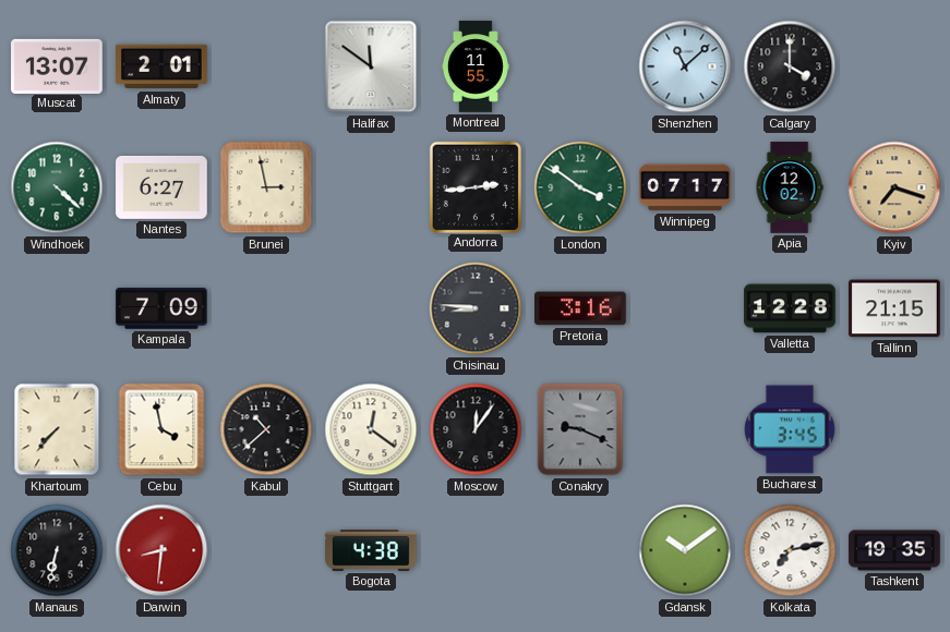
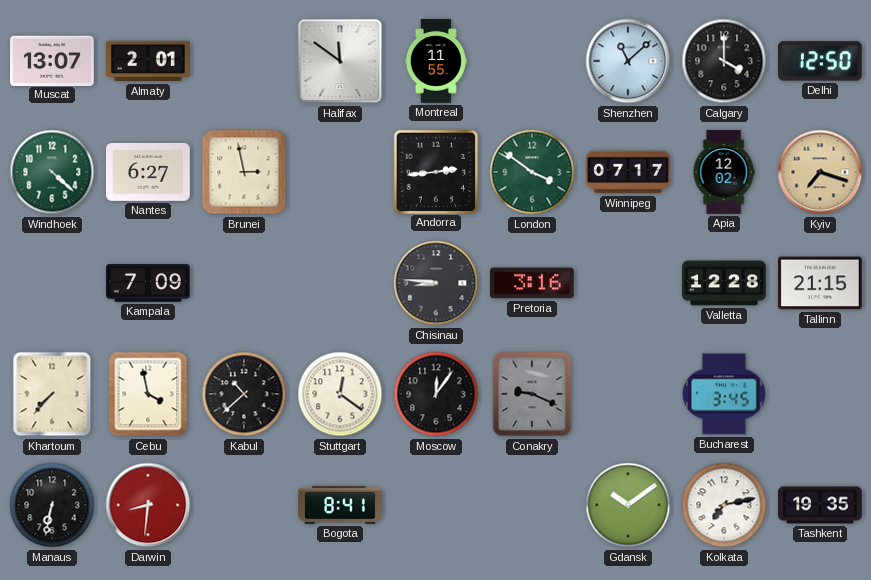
Delhi: none -> 12:50 (821, 61)
Bogota: 4:38 -> 8:41 (340, 506)
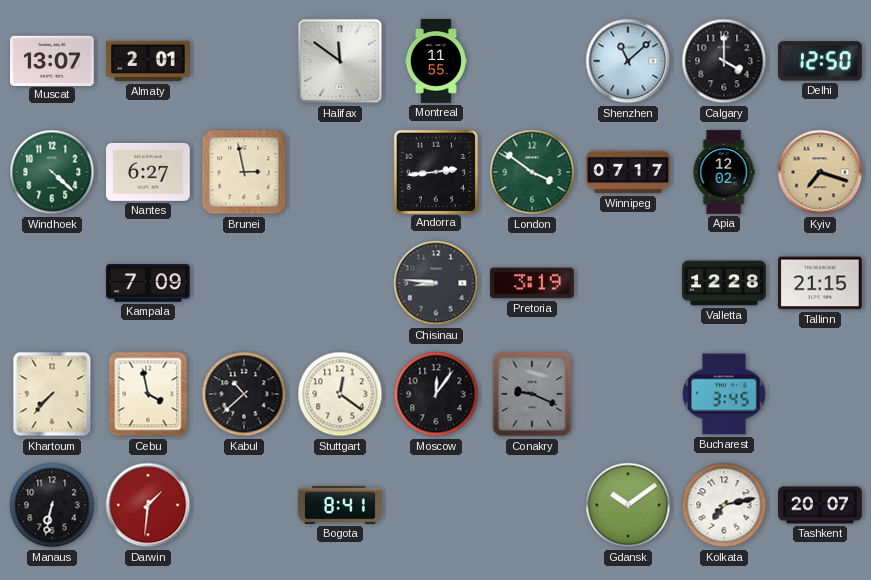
Pretoria: 3:16 -> 3:19 (533, 283)
Darwin: 8:31 -> 1:31 (148, 505)
Tashkent: 19:35 -> 20:07 (820, 505)
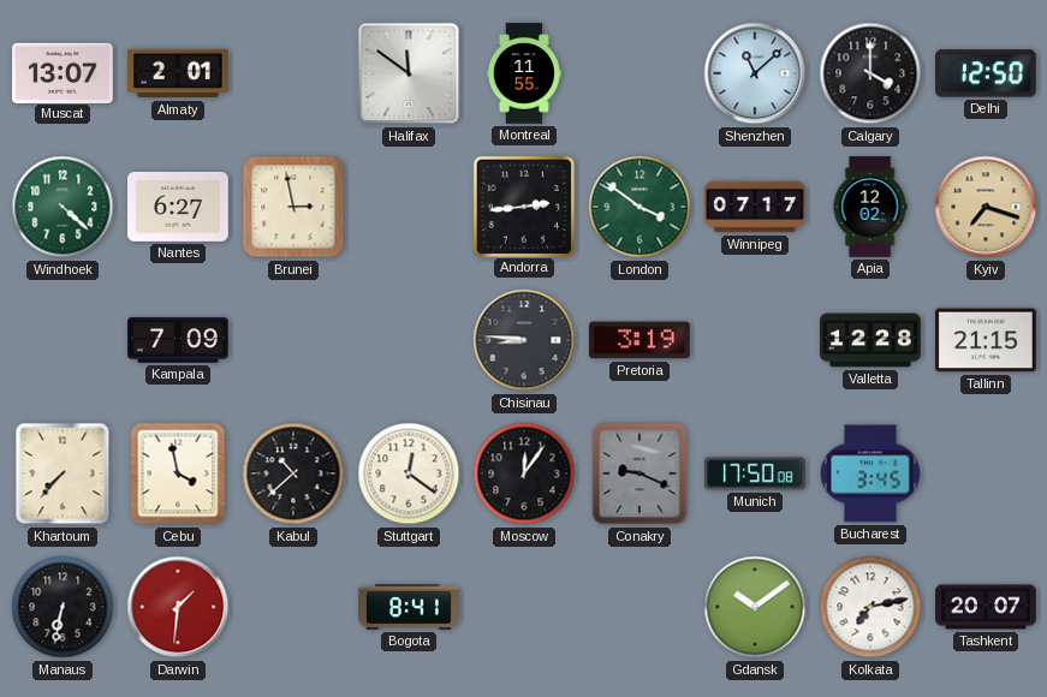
Munich: none -> 17:50 (755, 473)
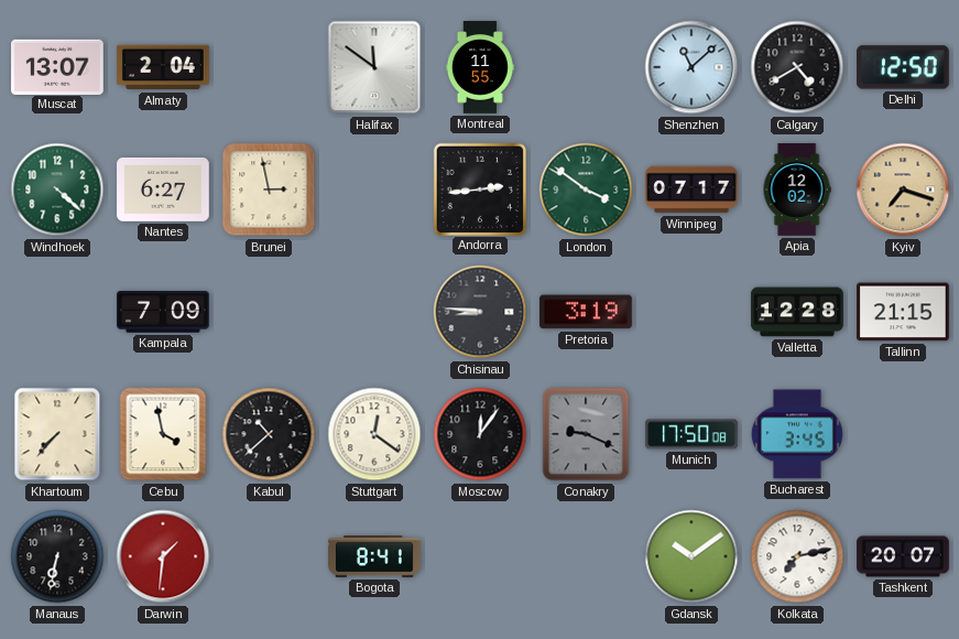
Almaty: 2:01 -> 2:04 (163, 67)
Calgary: 4:00 -> 4:40 (797, 67)
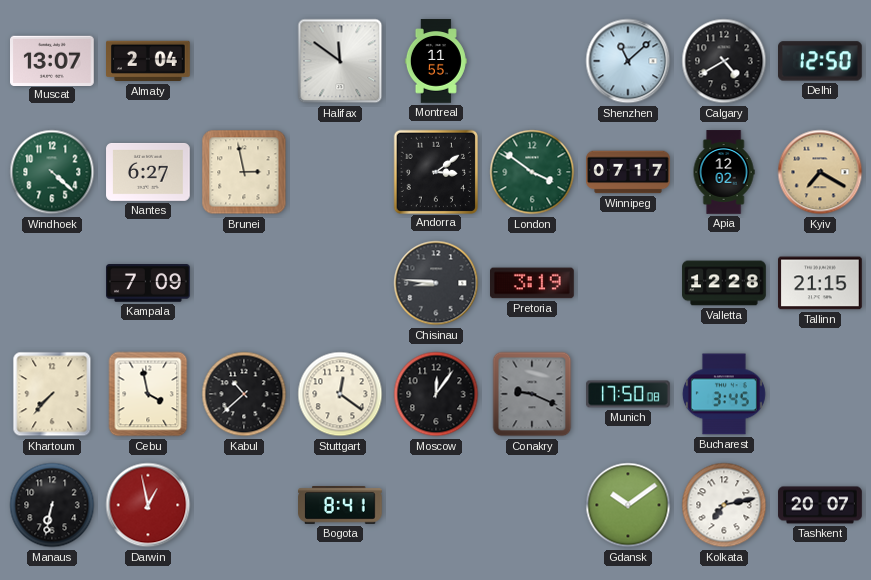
Andorra: 2:44 -> 3:09 (435, 171)
Kyiv: 7:18 -> 7:20 (820, 172)
Darwin: 1:31 -> 12:58 (148, 505)
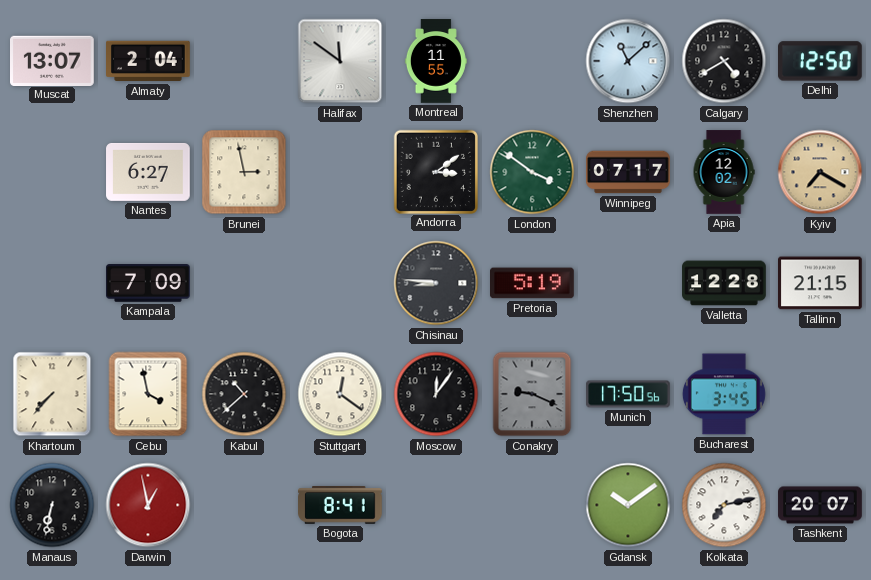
Windhoek: 4:22 -> none (52, 172)
Pretoria: 3:19 -> 5:19 (533, 283)
Munich: 17:50:08 -> 17:50:56 (628, 394)
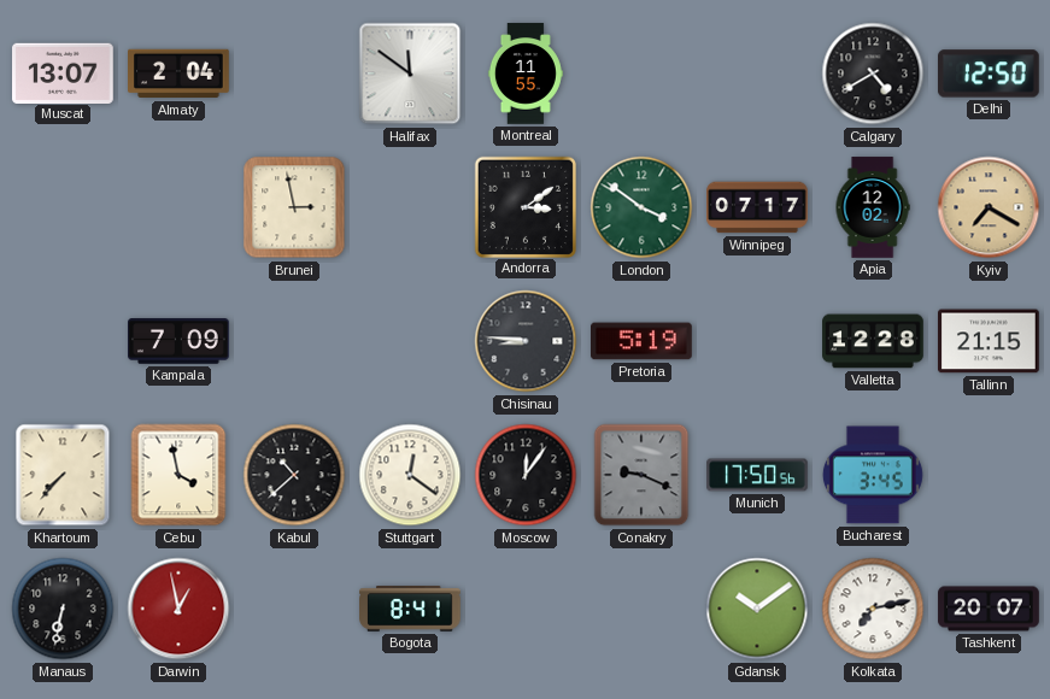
Shenzhen: 11:08 -> none (628, 61)
Nantes: 6:27 -> none (148, 172)
